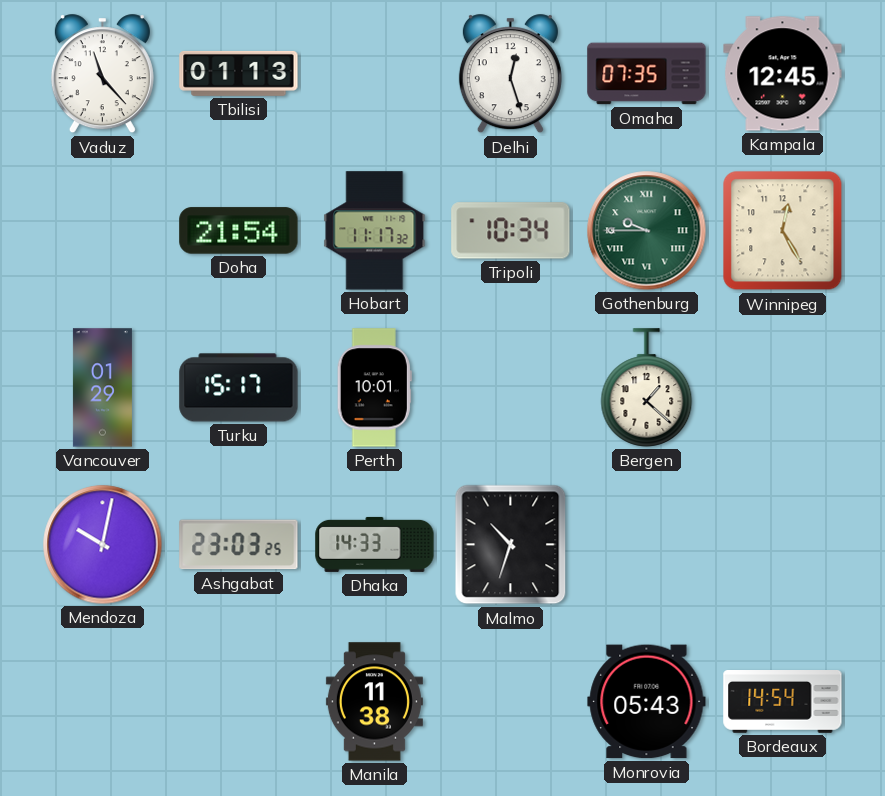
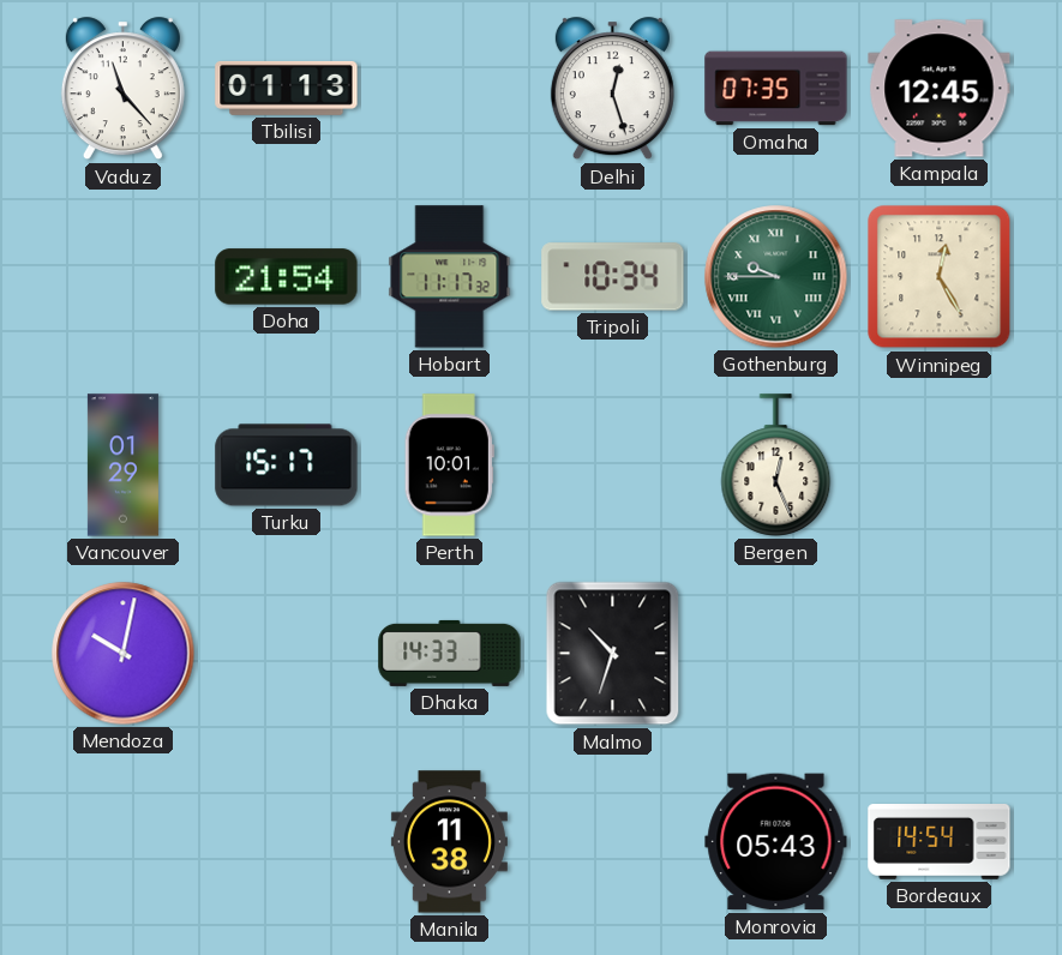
Bergen: 1:22 -> 12:26 (776, 466)
Ashgabat: 23:03 -> none (239, 545)
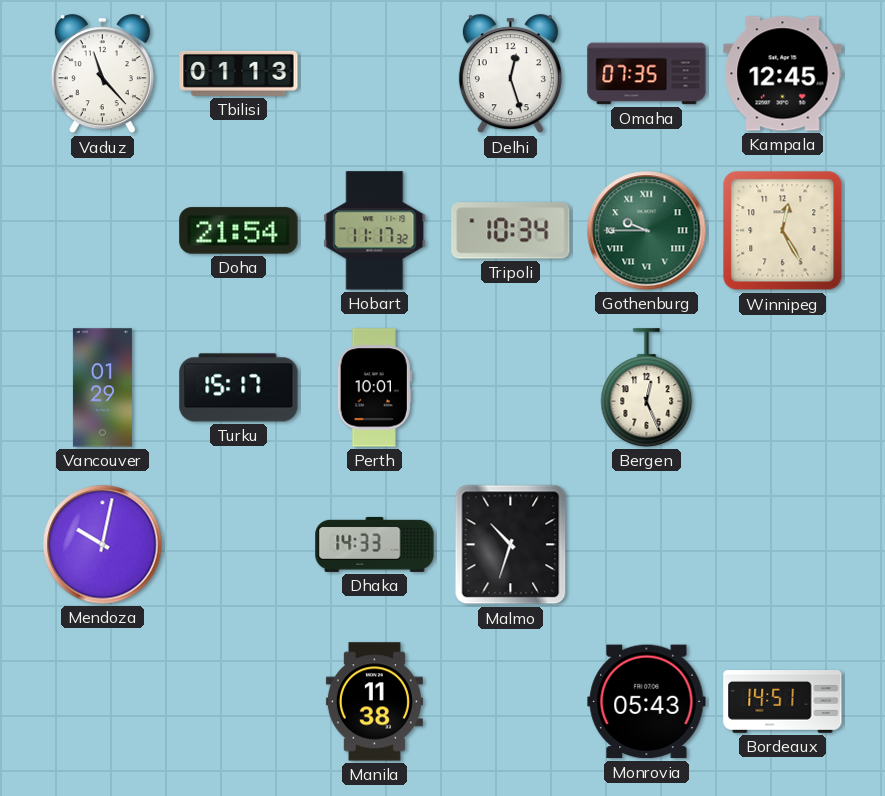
Bordeaux: 14:54 -> 14:51 (783, 702)
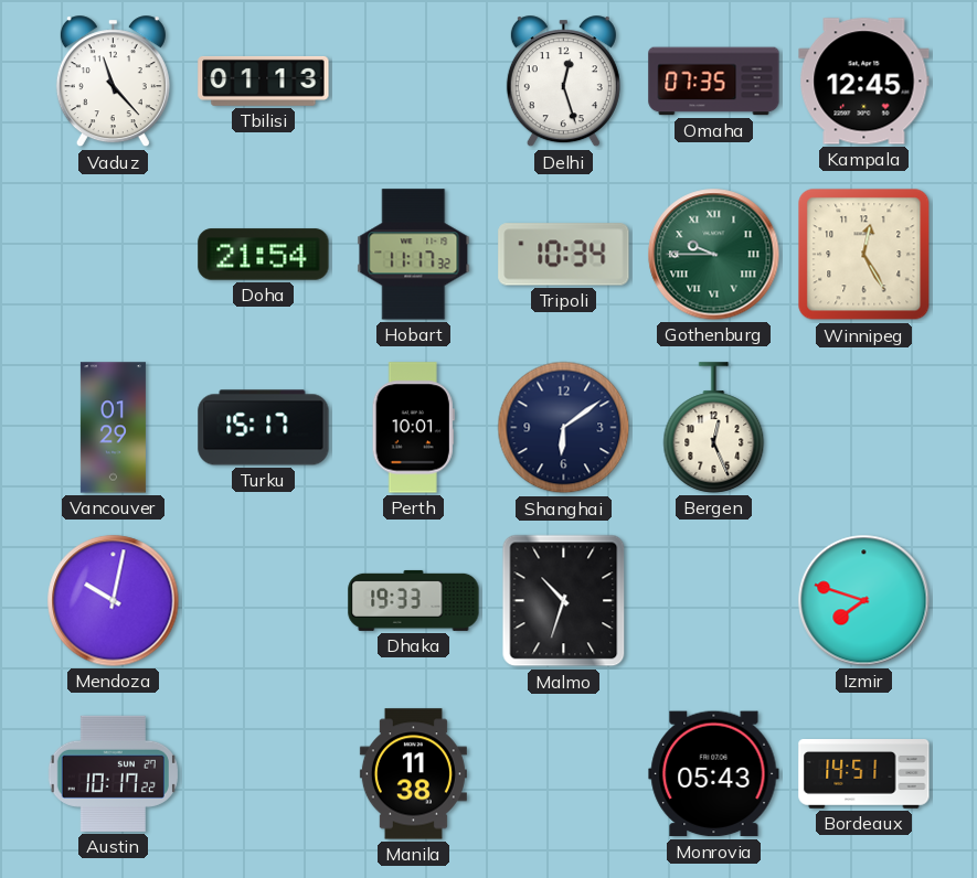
Shanghai: none -> 6:09 (564, 428)
Dhaka: 14:33 -> 19:33 (414, 600)
Izmir: none -> 7:48 (864, 601)
Austin: none -> 10:17 (113, 773)
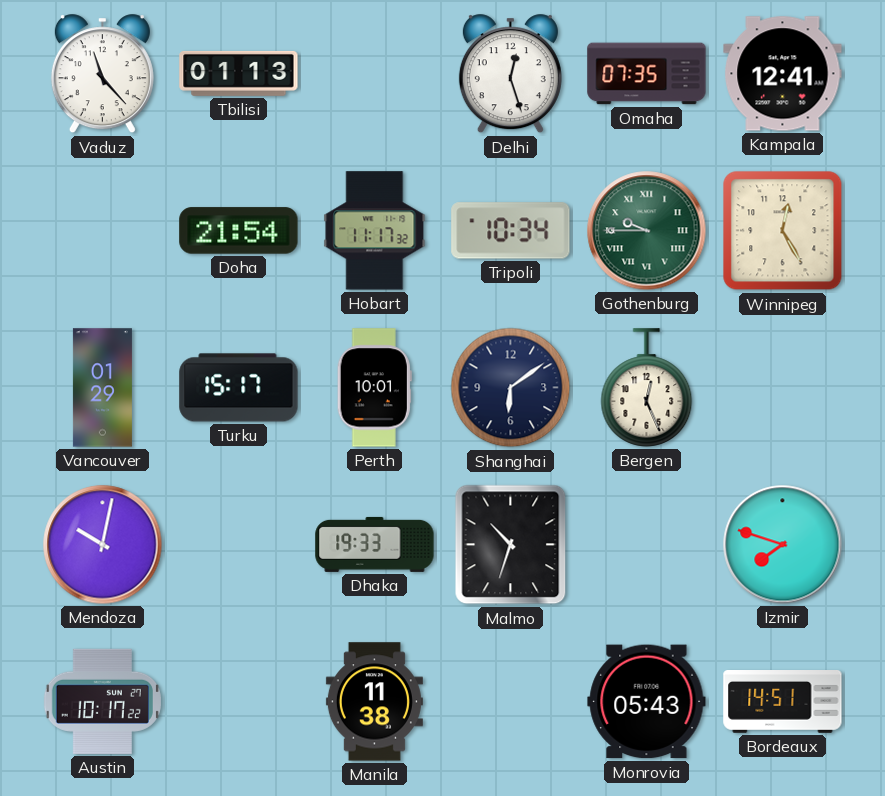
Kampala: 12:45 -> 12:41 (783, 74)
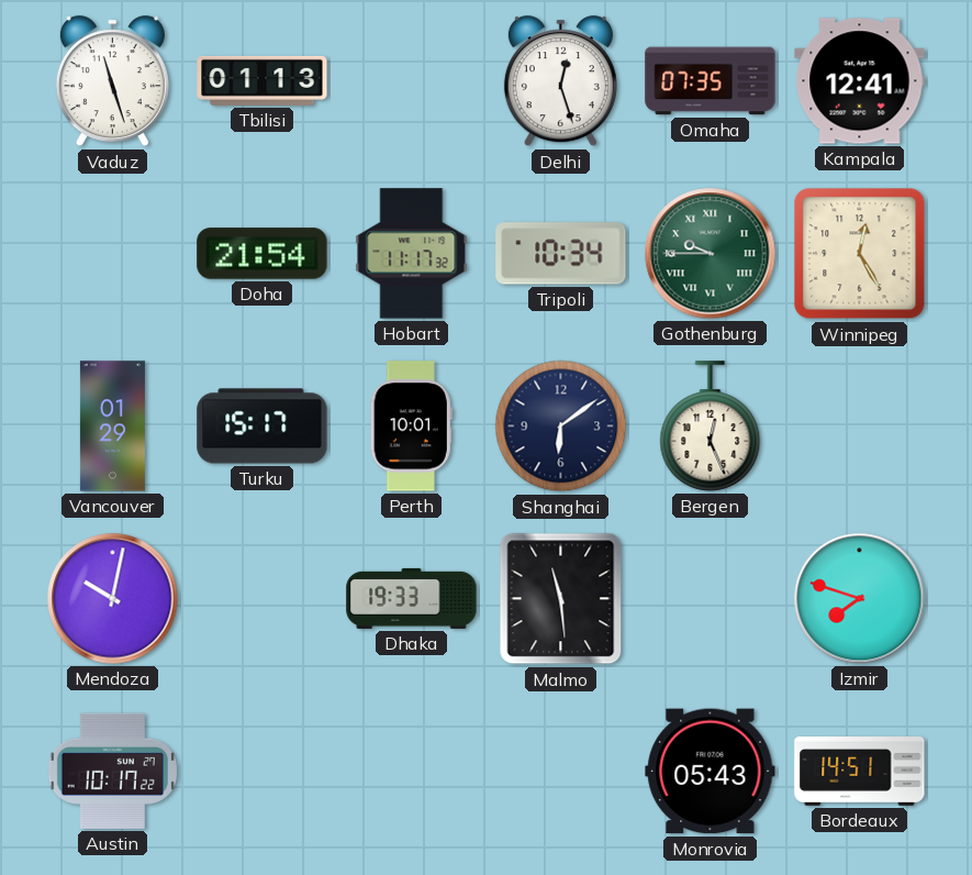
Vaduz: 11:23 -> 11:27 (112, 81)
Malmo: 10:33 -> 11:29 (561, 599)
Manila: 11:38 -> none (374, 702)
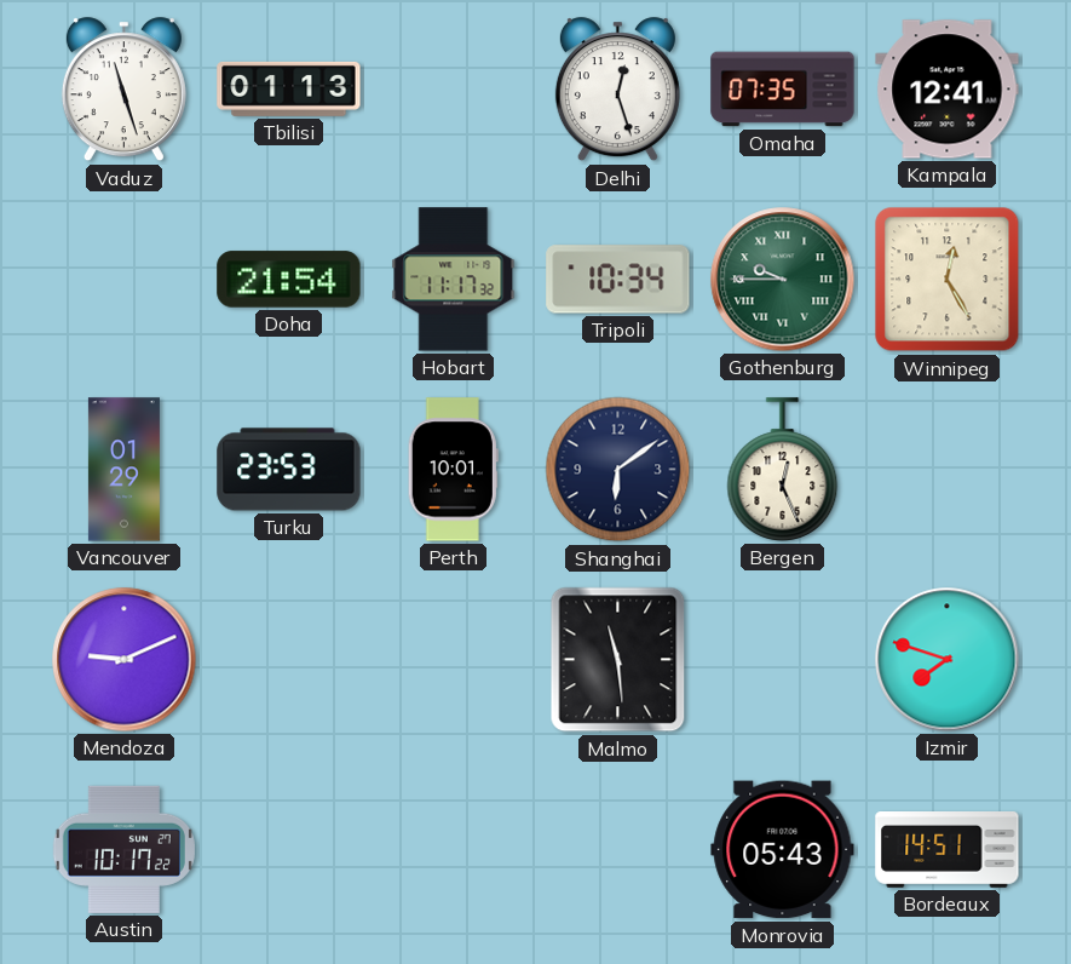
Turku: 15:17 -> 23:53 (289, 470)
Mendoza: 10:02 -> 9:11 (125, 660)
Dhaka: 19:33 -> none (412, 598)
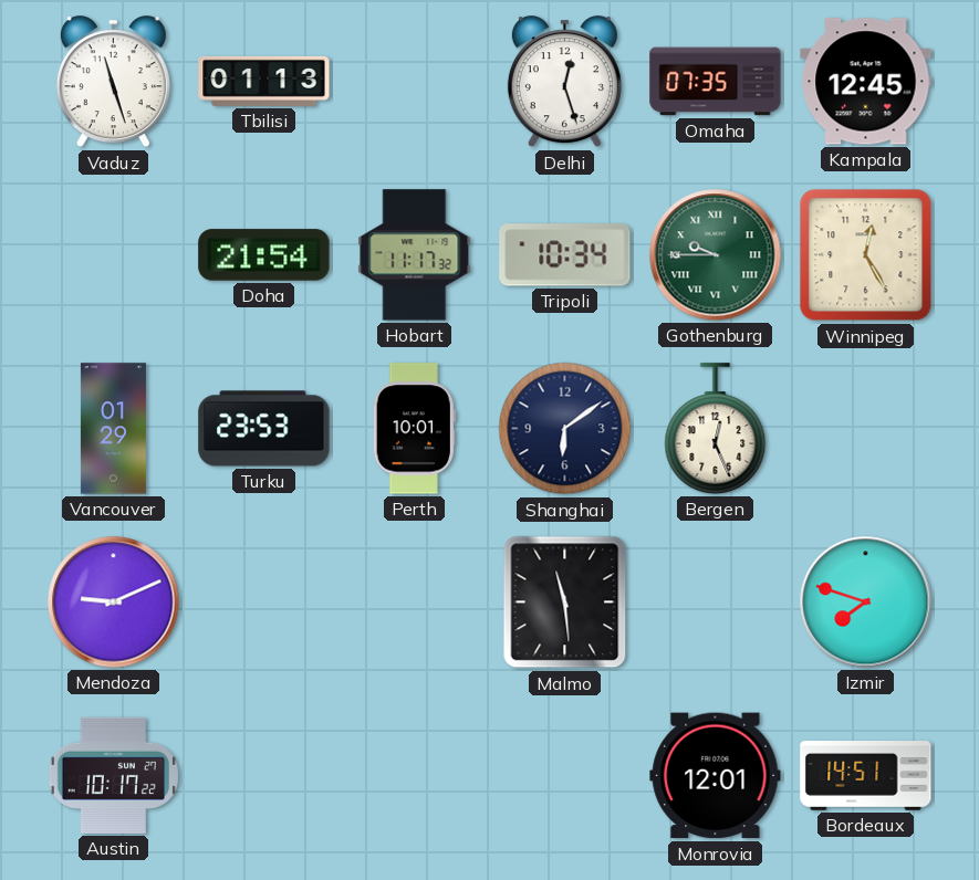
Kampala: 12:41 -> 12:45 (866, 82)
Monrovia: 05:43 -> 12:01 (716, 776)
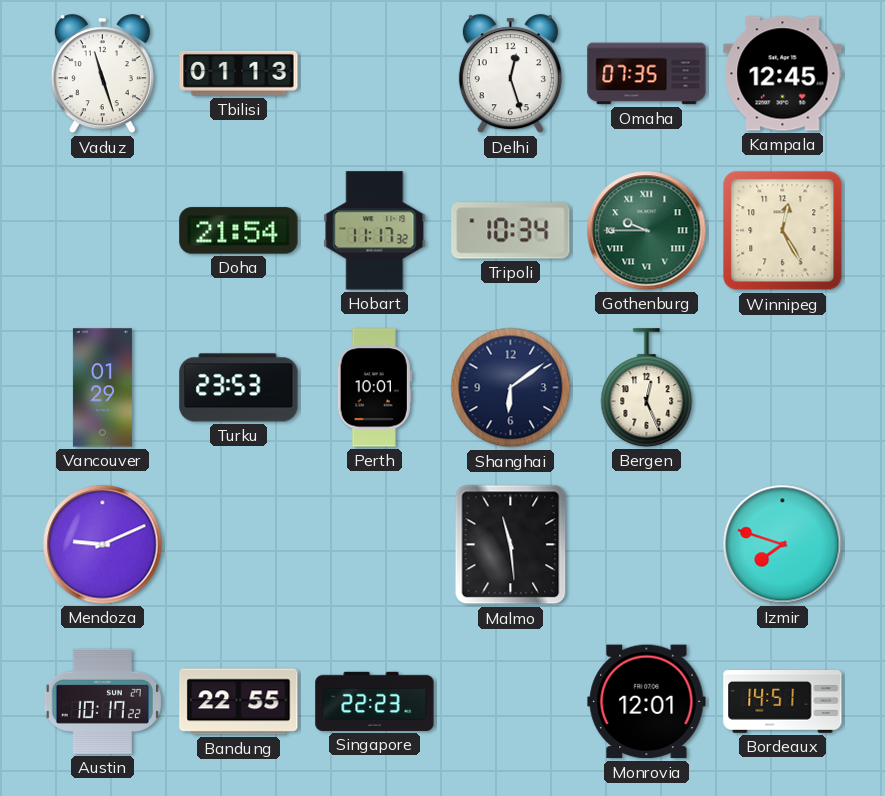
Bandung: none -> 22:55 (239, 702)
Singapore: none -> 22:23 (375, 701)
